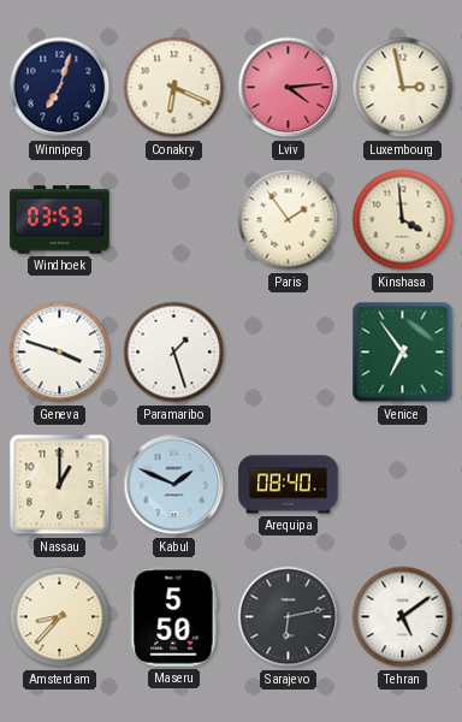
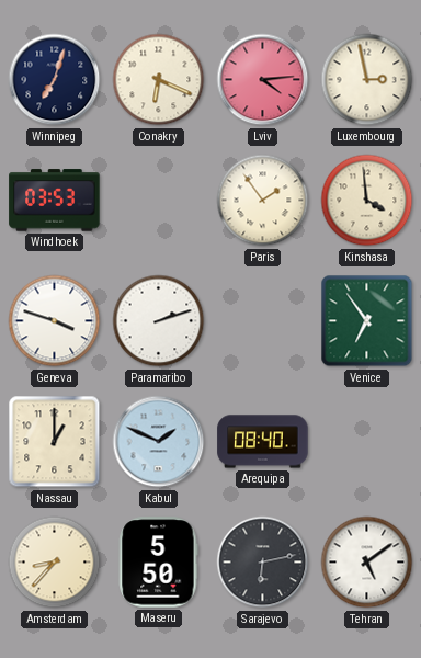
Paramaribo: 1:27 -> 2:12 (159, 321)
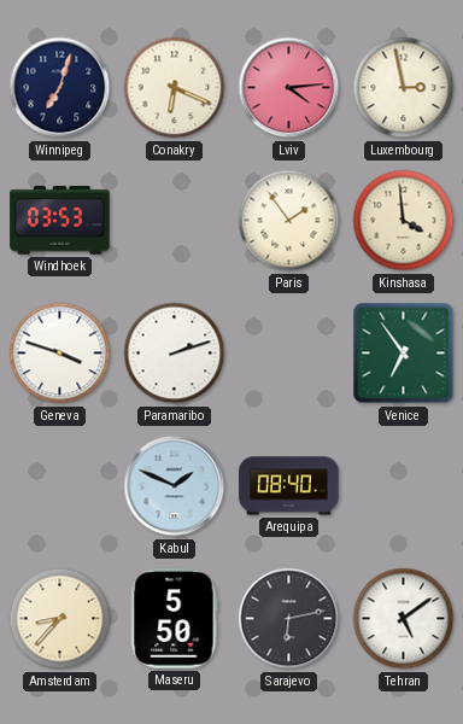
Nassau: 1:00 -> none (55, 442)
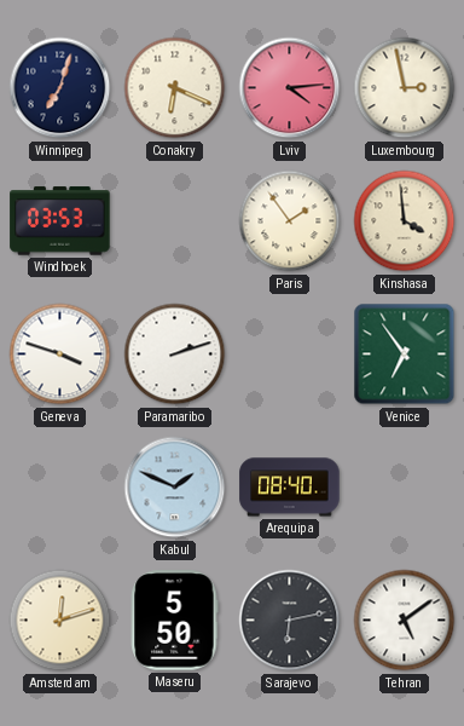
Amsterdam: 8:37 -> 12:12 (60, 621)
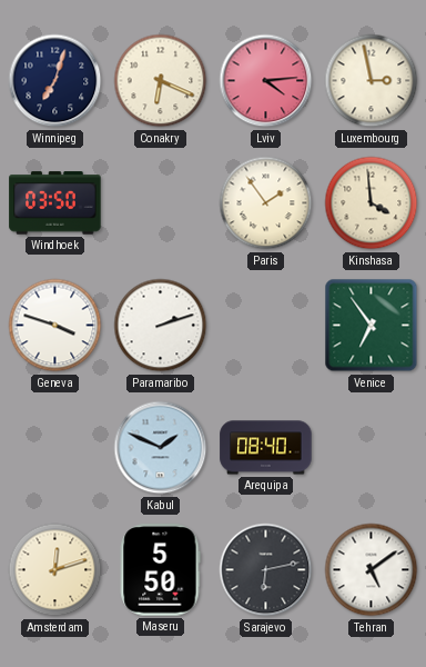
Windhoek: 03:53 -> 03:50 (55, 203)
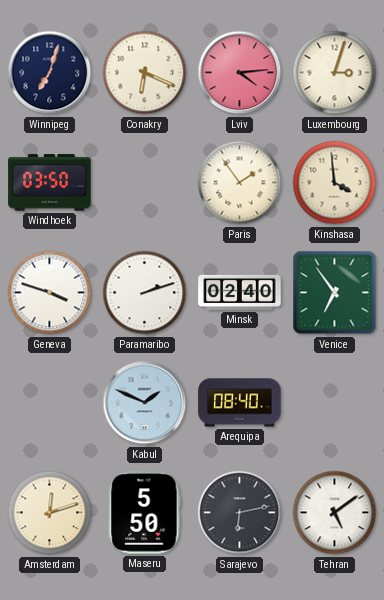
Luxembourg: 2:58 -> 3:03 (335, 73)
Minsk: none -> 02:40 (240, 292)
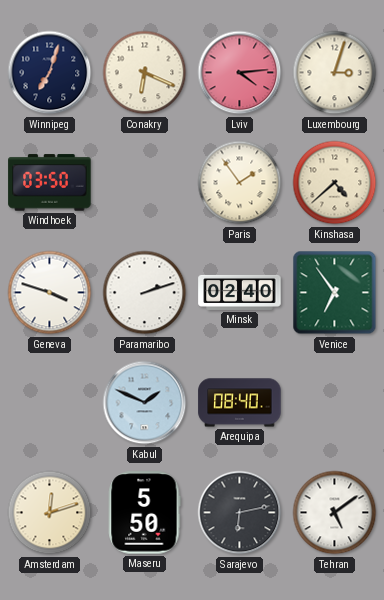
Kinshasa: 3:59 -> 4:38 (335, 183)
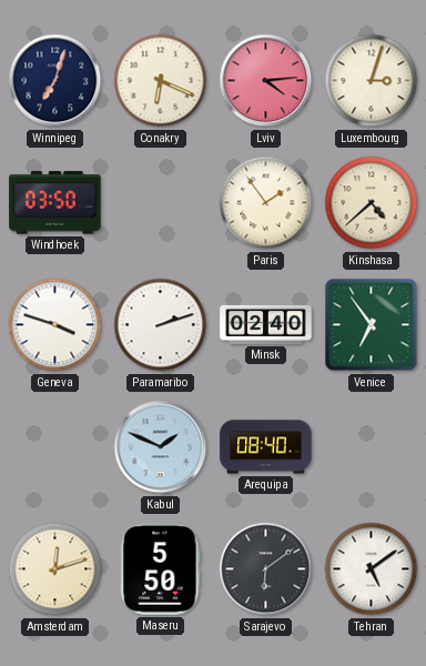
Sarajevo: 6:13 -> 6:09 (266, 569)
